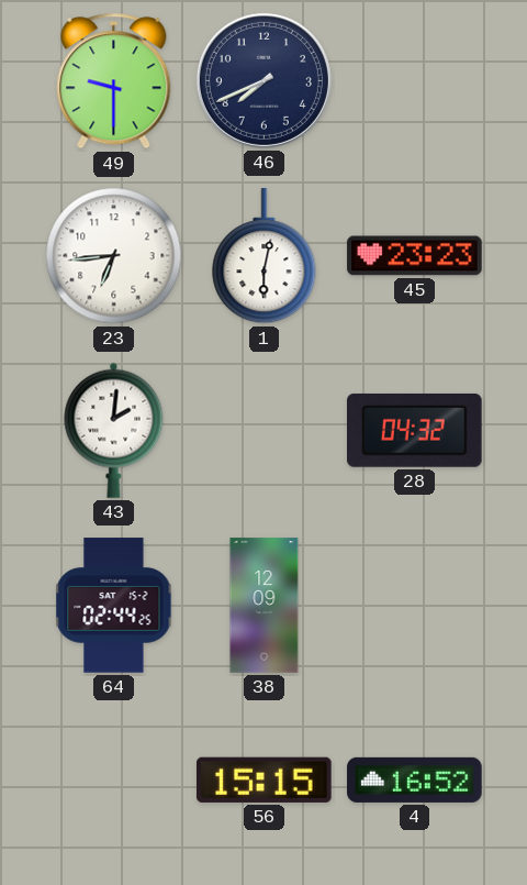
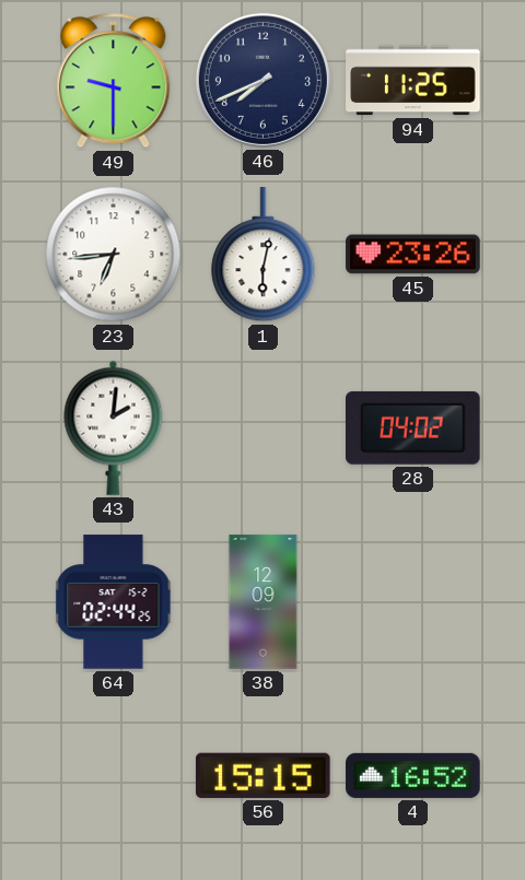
94: none -> 11:25 (413, 81)
45: 23:23 -> 23:26 (413, 255)
28: 04:32 -> 04:02 (413, 427)
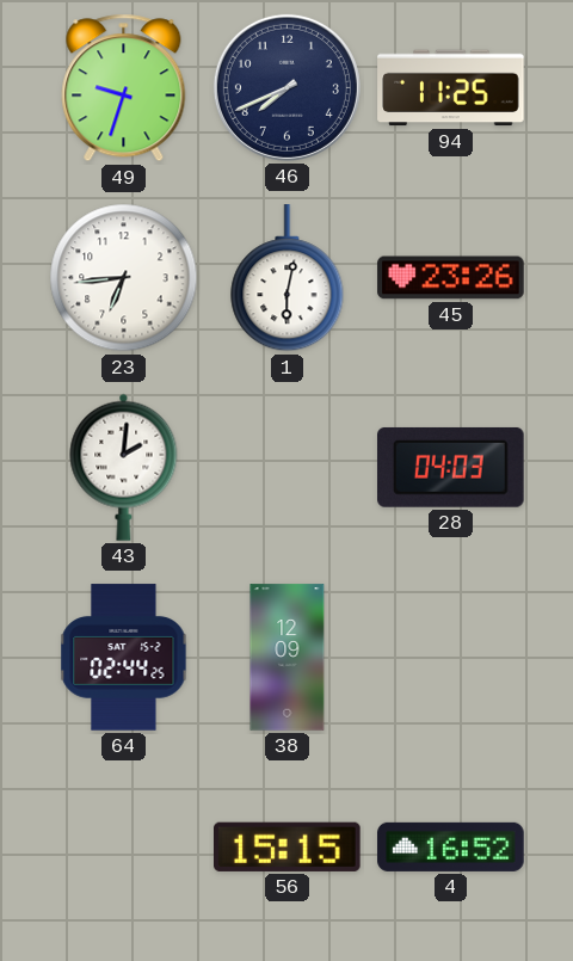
49: 9:30 -> 9:33 (124, 88)
28: 04:02 -> 04:03 (451, 467)
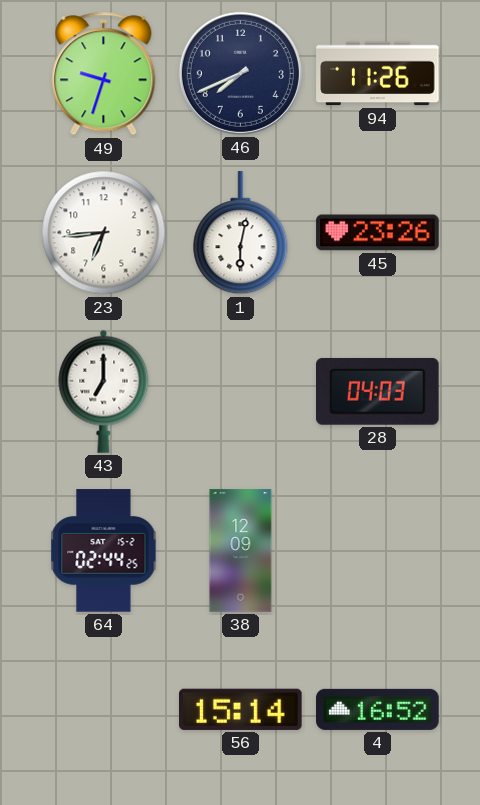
94: 11:25 -> 11:26 (378, 74)
43: 2:01 -> 7:00 (104, 391)
56: 15:15 -> 15:14 (241, 709)
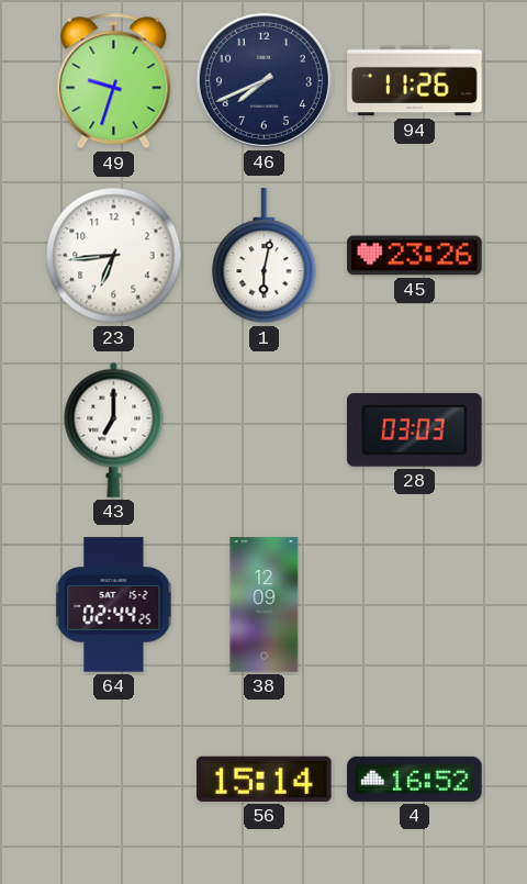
28: 04:03 -> 03:03 (415, 429)
